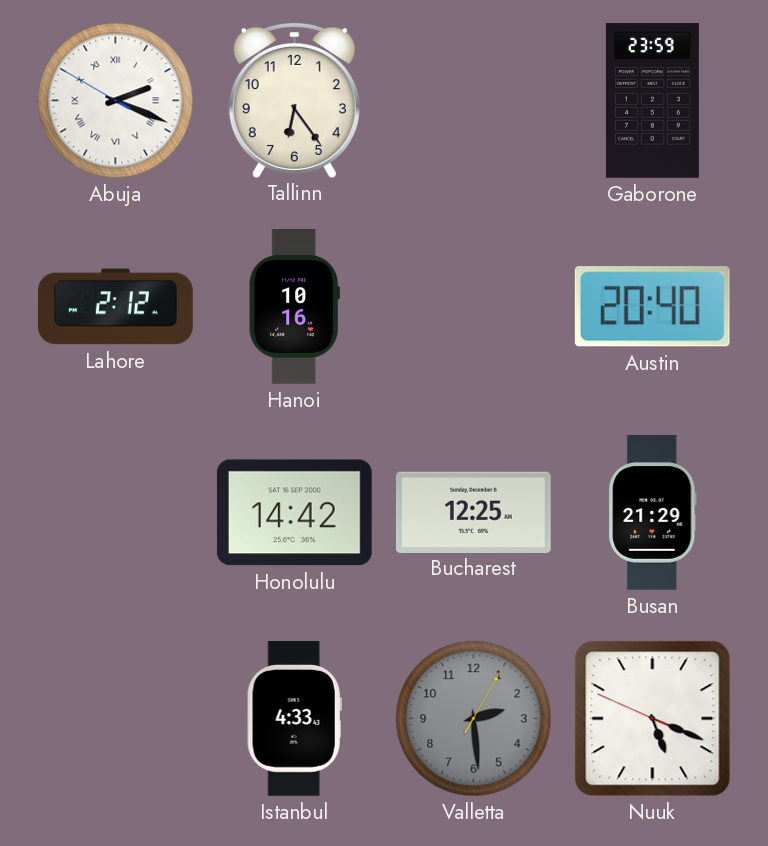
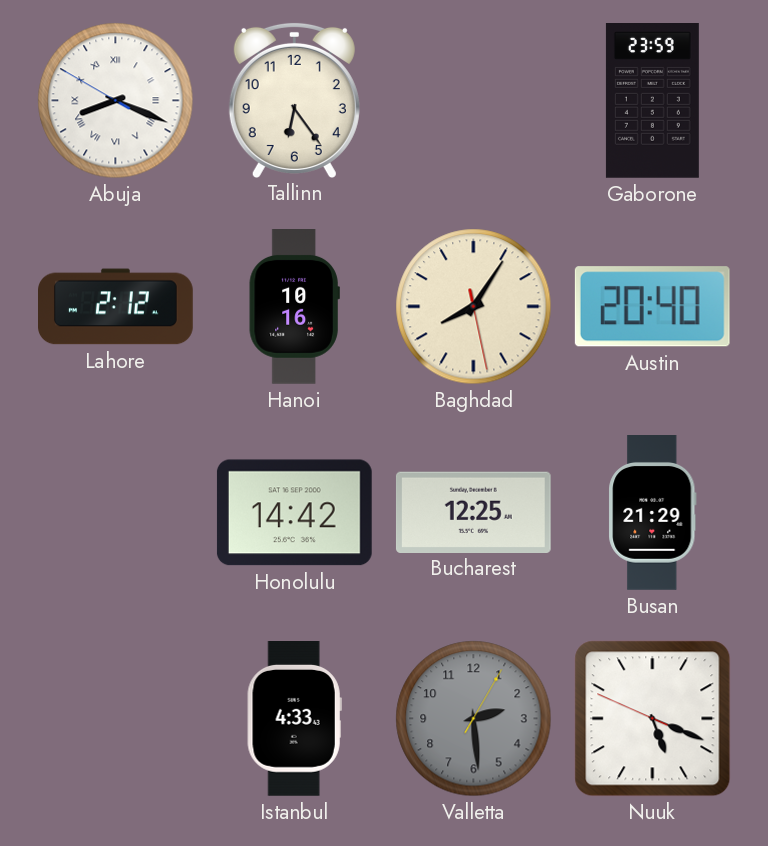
Abuja: 2:18 -> 8:18 (116, 101)
Baghdad: none -> 8:05 (474, 307)
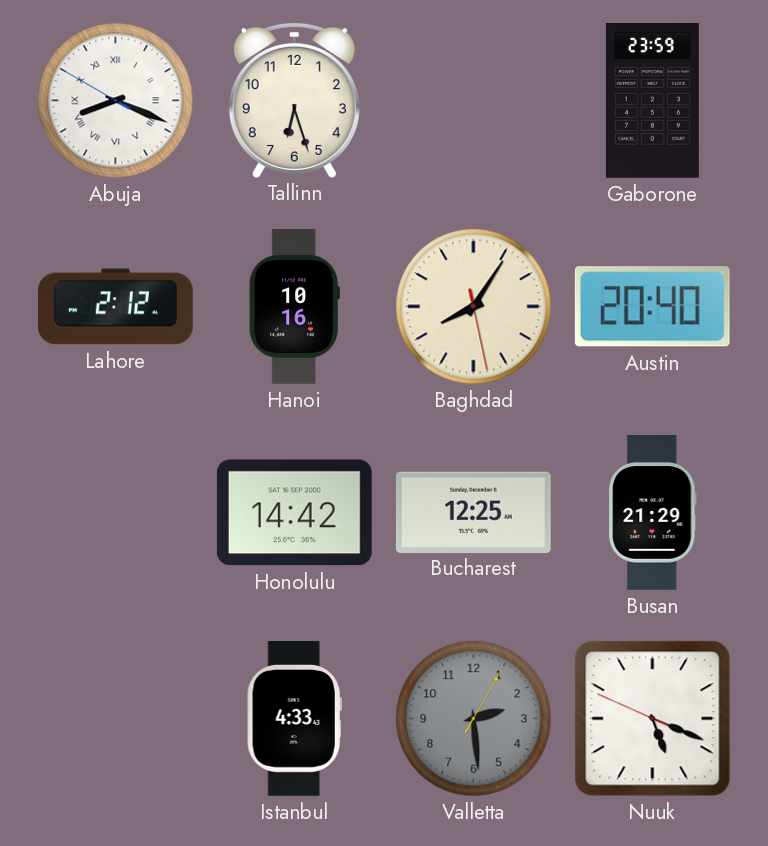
Tallinn: 6:24 -> 6:27 (294, 100)
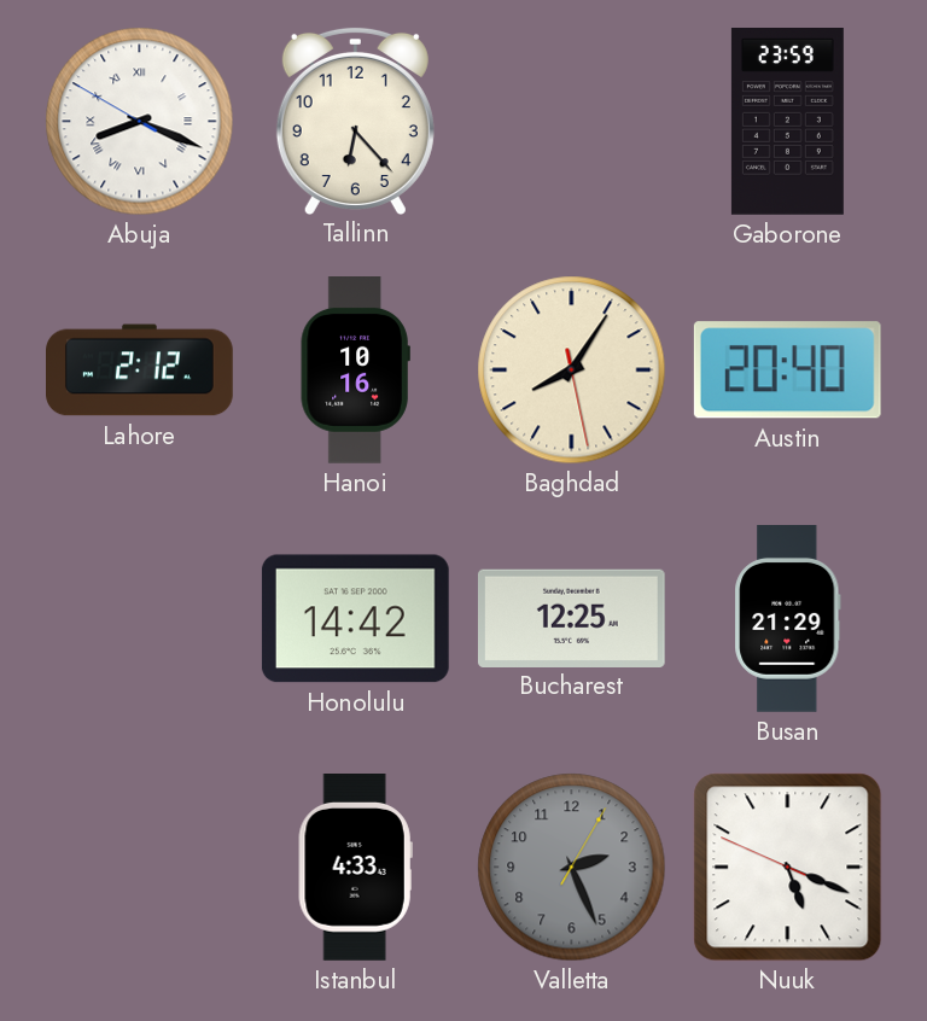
Tallinn: 6:27 -> 6:23 (355, 121)
Valletta: 2:29 -> 2:26 (572, 868)
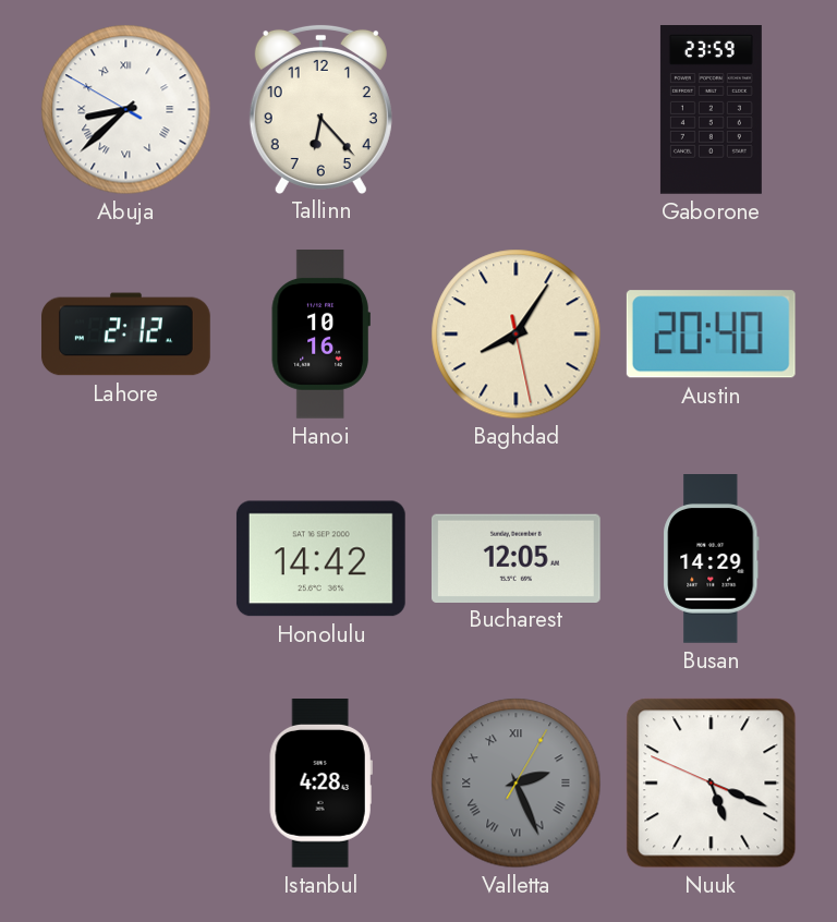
Abuja: 8:18 -> 8:37 (126, 110)
Bucharest: 12:25 -> 12:05 (515, 558)
Busan: 21:29 -> 14:29 (712, 559)
Istanbul: 4:33 -> 4:28 (320, 784)
Valletta numerals: Arabic -> Roman (517, 784)
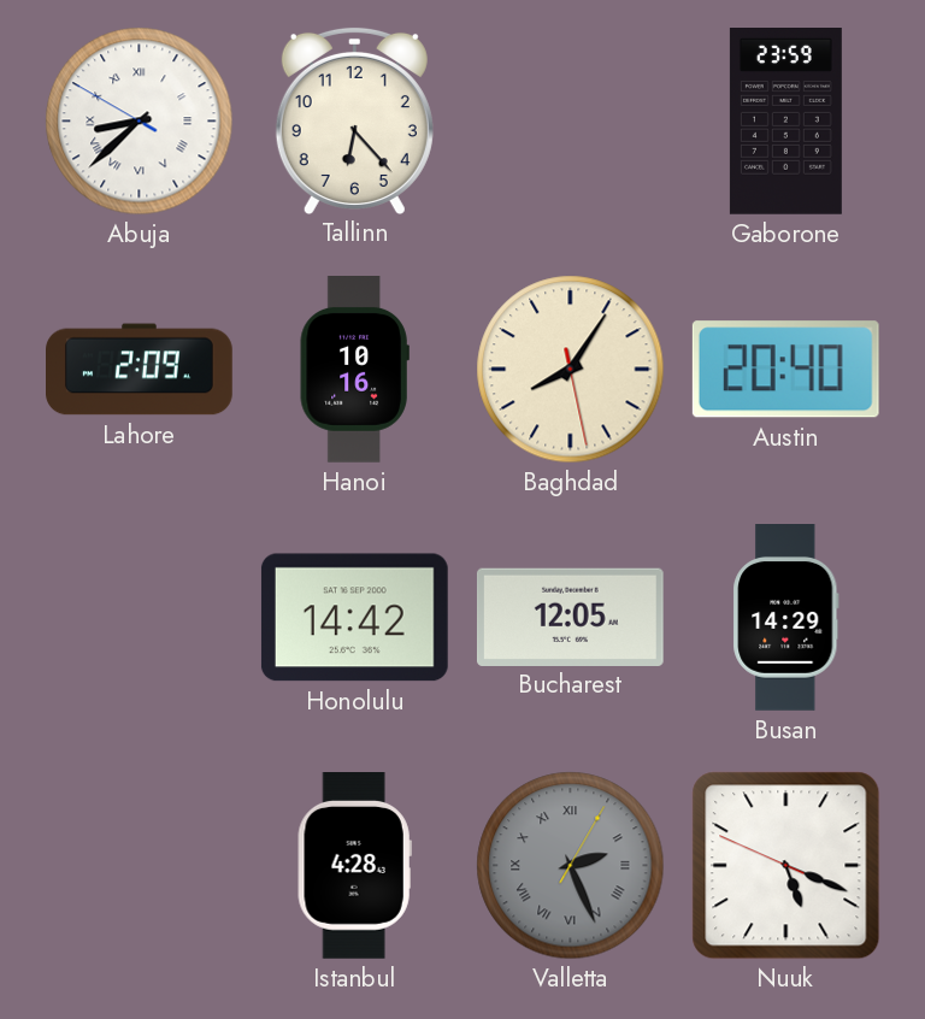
Lahore: 2:12 -> 2:09 (140, 370)
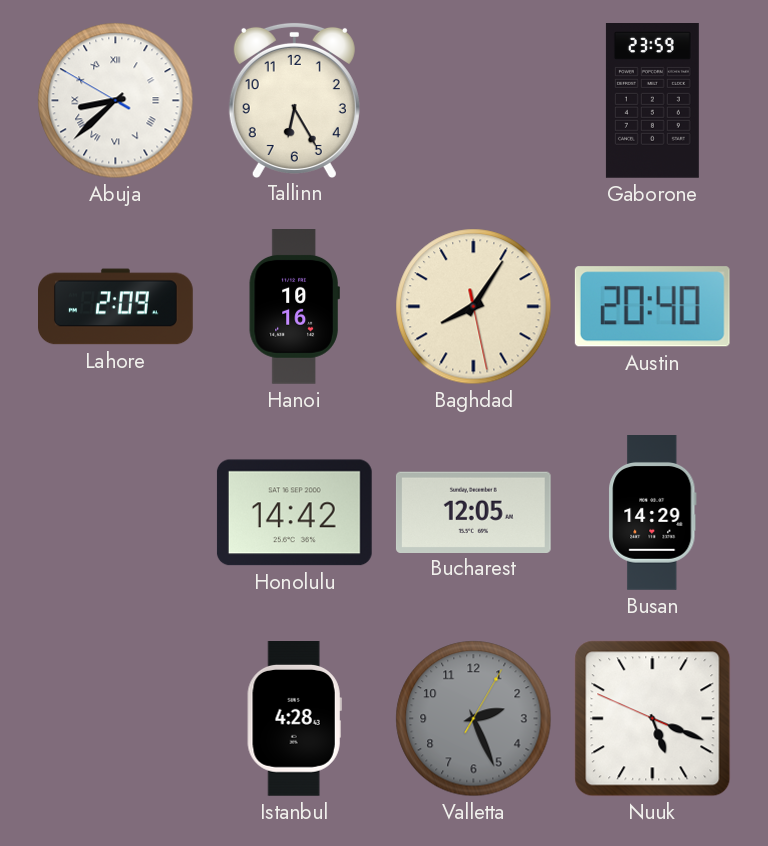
Tallinn: 6:23 -> 6:25 (294, 100)
Valletta numerals: Roman -> Arabic (474, 719)
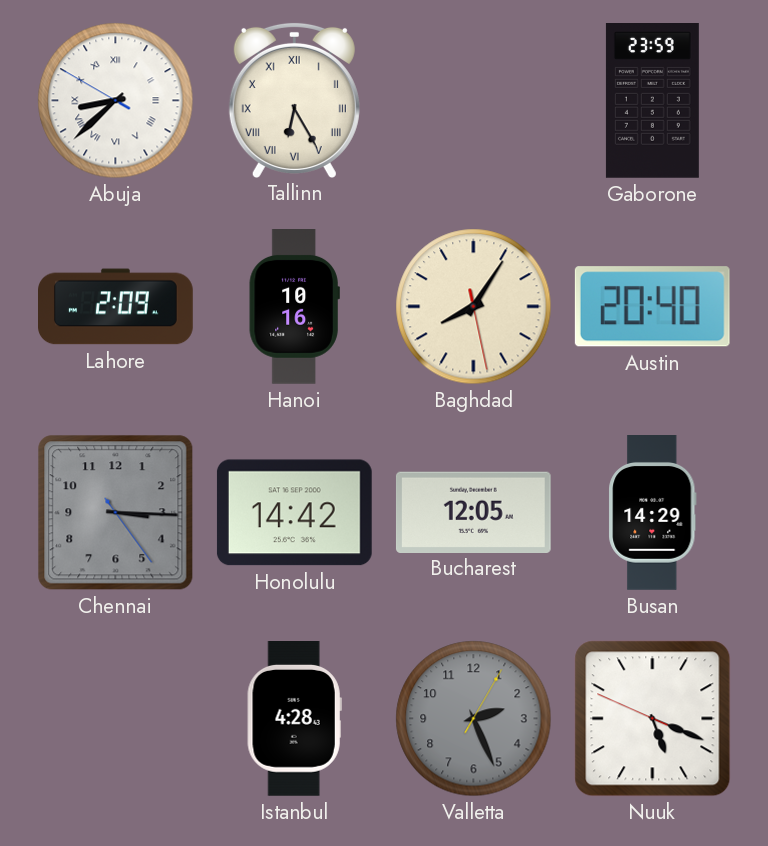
Tallinn numerals: Arabic -> Roman (294, 100)
Chennai: none -> 3:15 (116, 513)
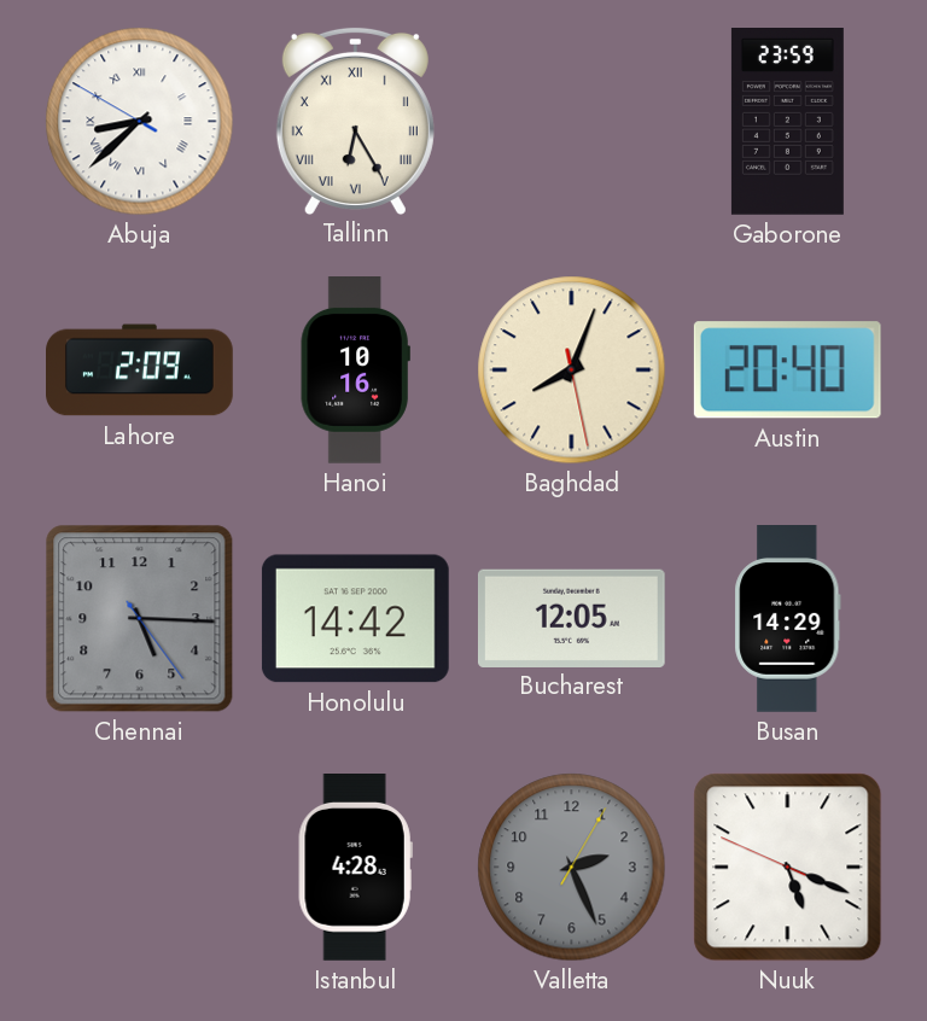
Baghdad: 8:05 -> 8:03 (572, 371)
Chennai: 3:15 -> 5:15 (140, 619)
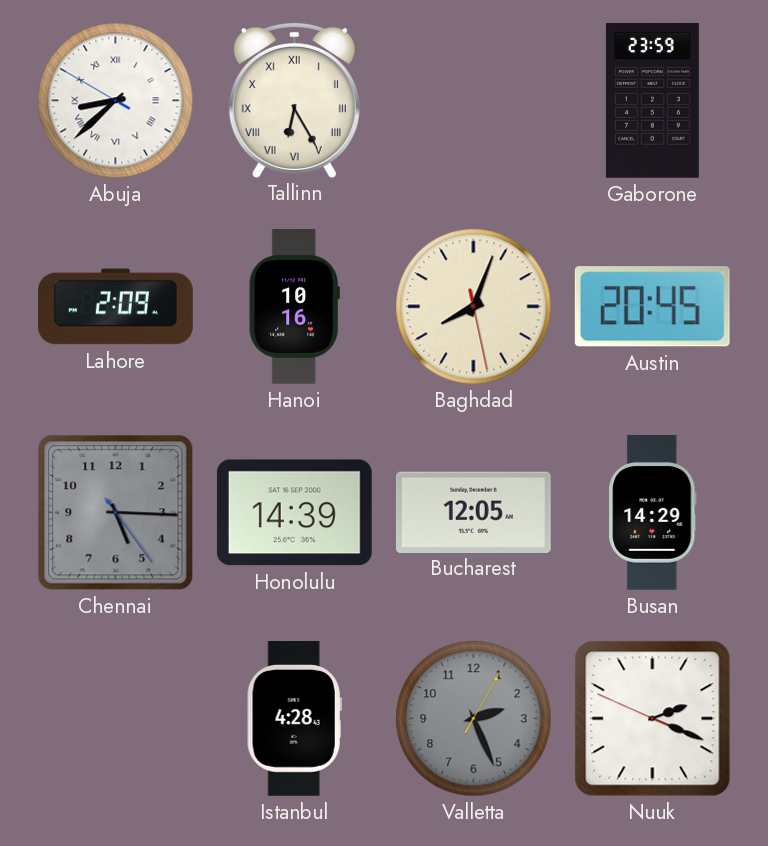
Austin: 20:40 -> 20:45 (652, 307)
Honolulu: 14:42 -> 14:39 (294, 513)
Nuuk: 5:18 -> 2:18 (653, 719)
